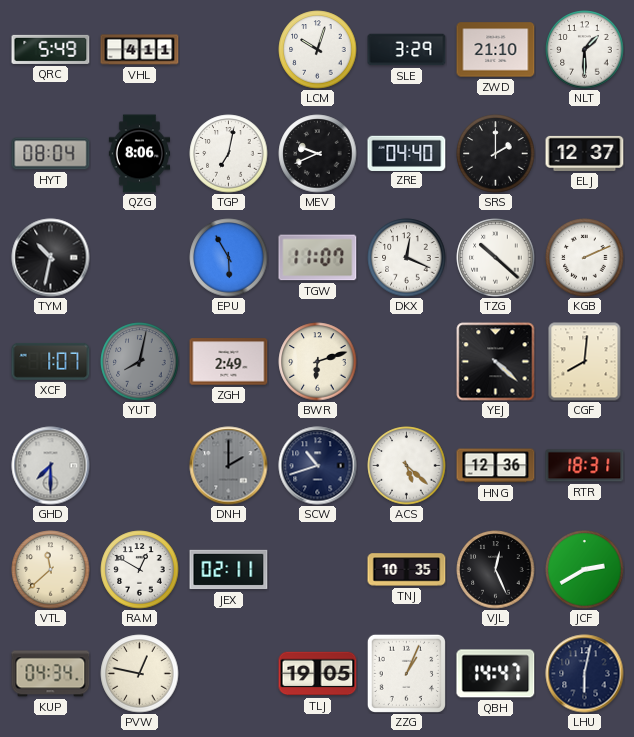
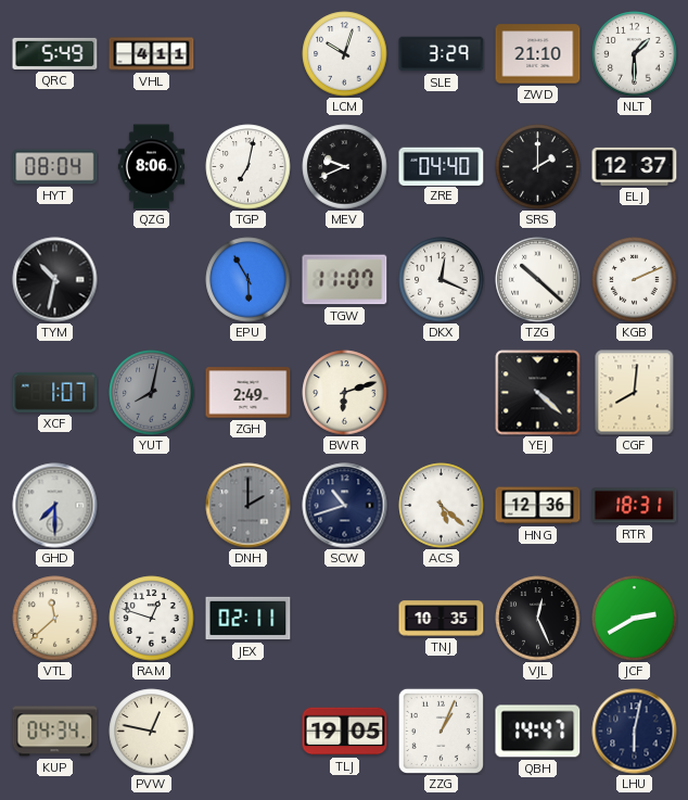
RAM: 12:50 -> 12:48 (152, 619)
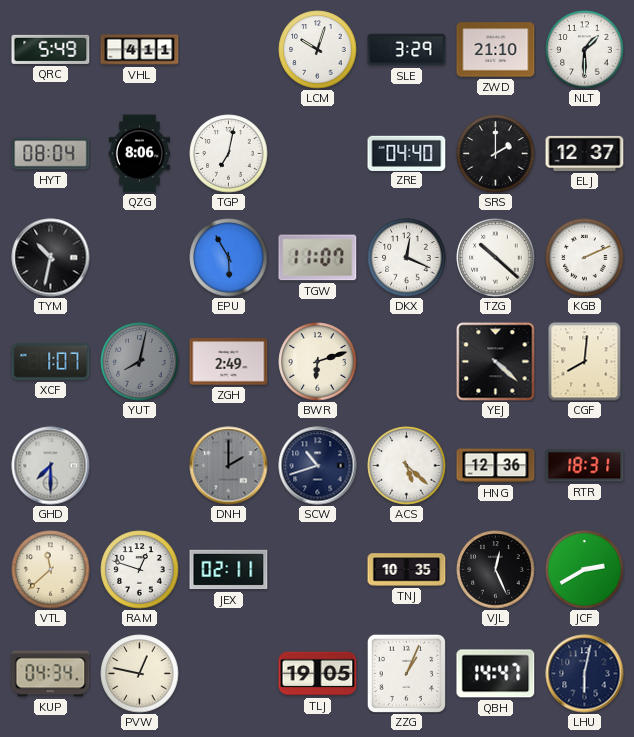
MEV: 9:41 -> none (345, 167)
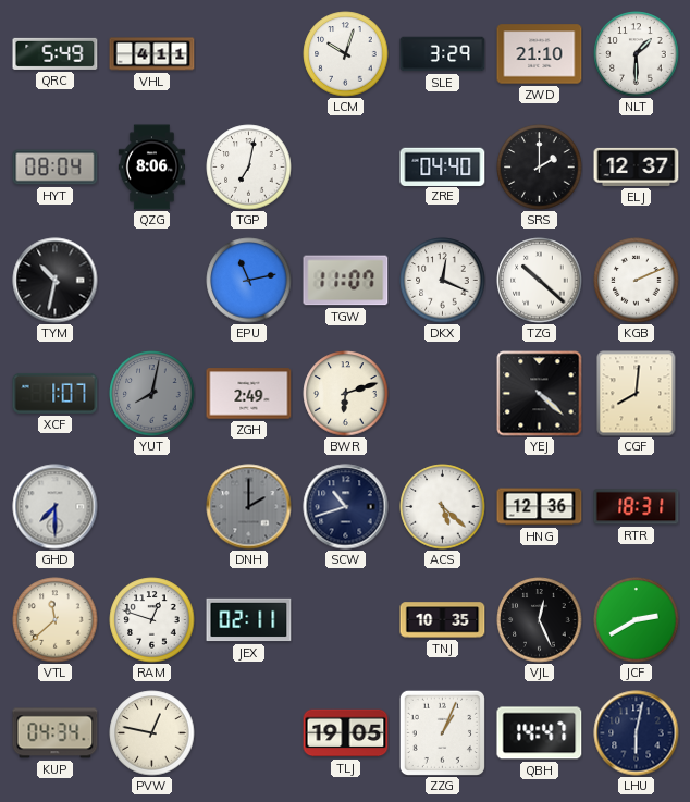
EPU: 5:55 -> 11:13 (249, 281)
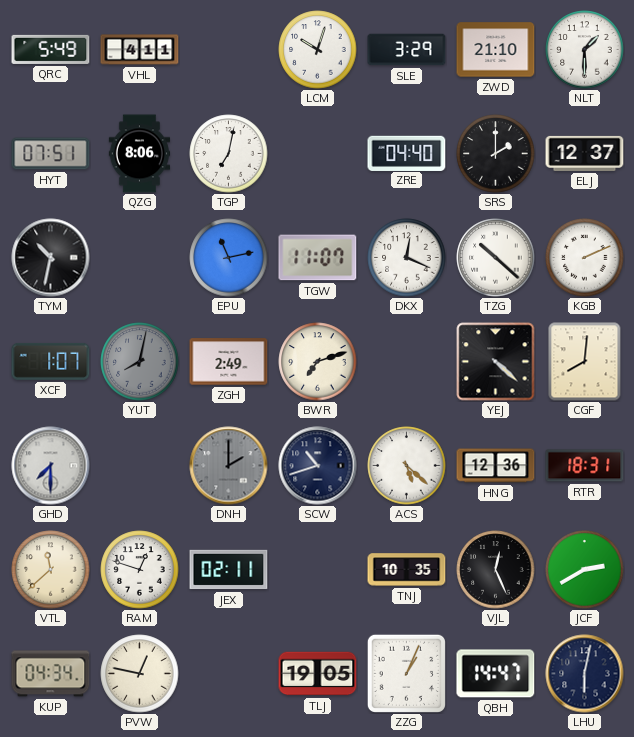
HYT: 08:04 -> 07:51 (51, 154)
BWR: 6:12 -> 7:12 (318, 362)
